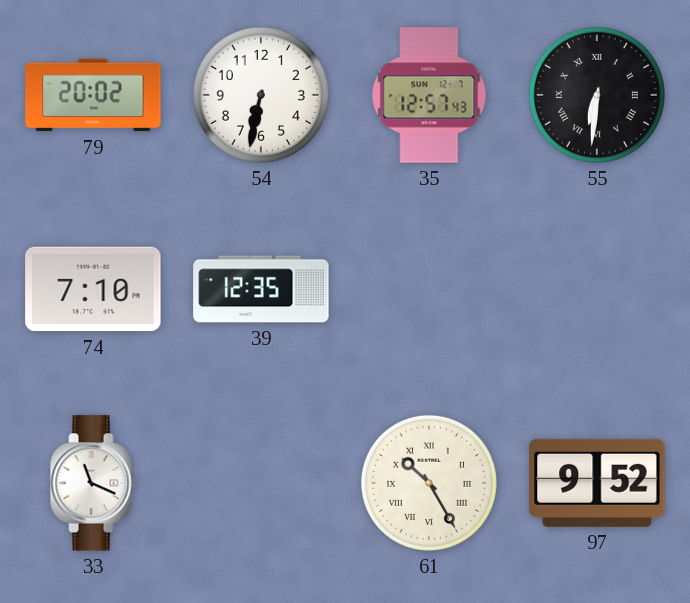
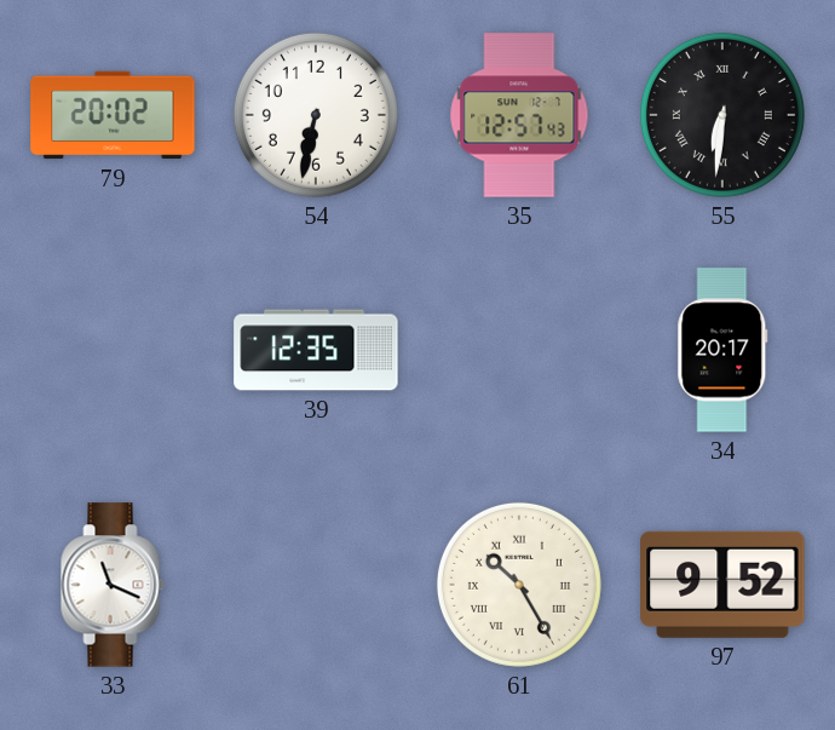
74: 7:10 -> none (93, 289)
34: none -> 20:17 (722, 350)
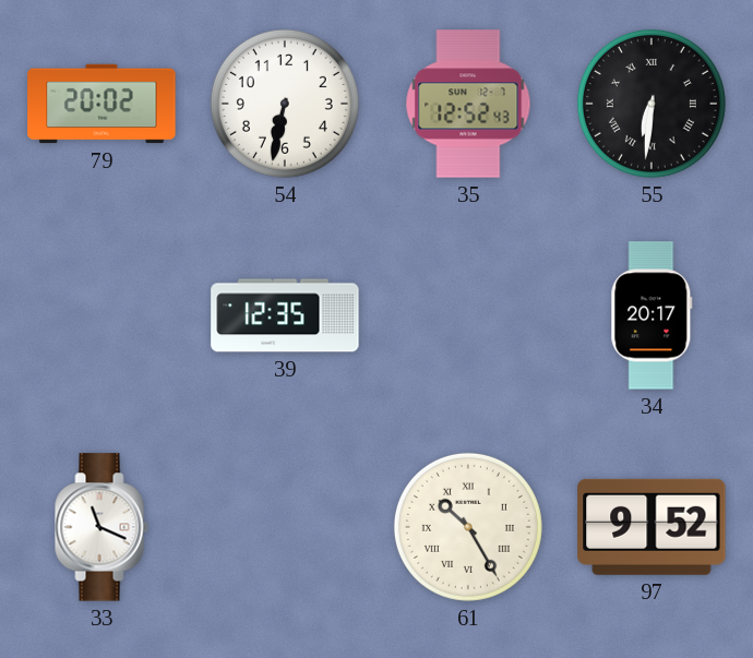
35: 12:57 -> 12:52 (468, 104)
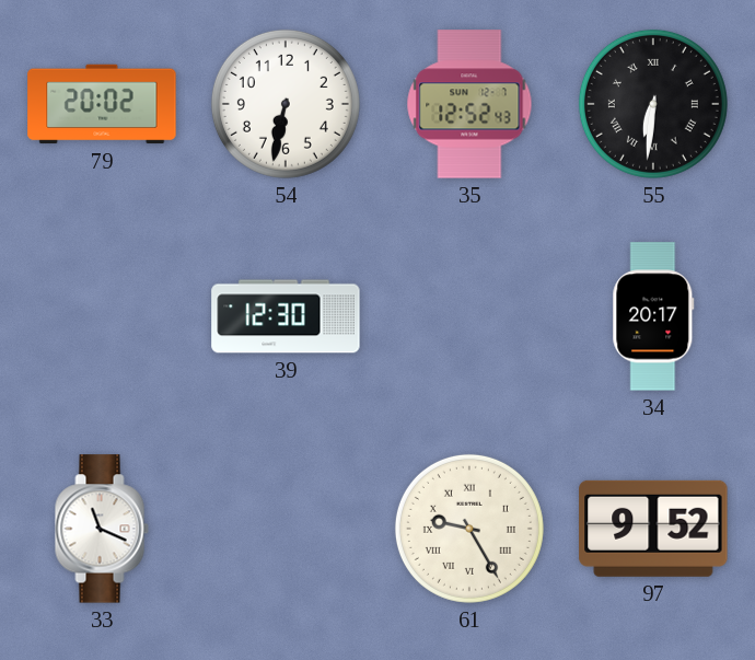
39: 12:35 -> 12:30 (286, 316)
61: 10:25 -> 9:25 (469, 529)
